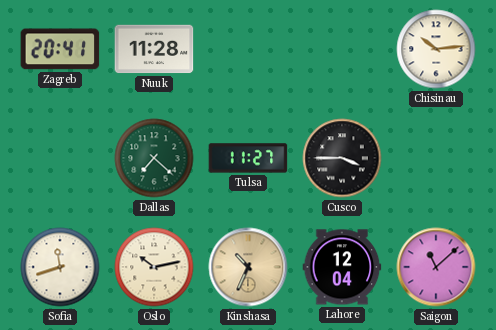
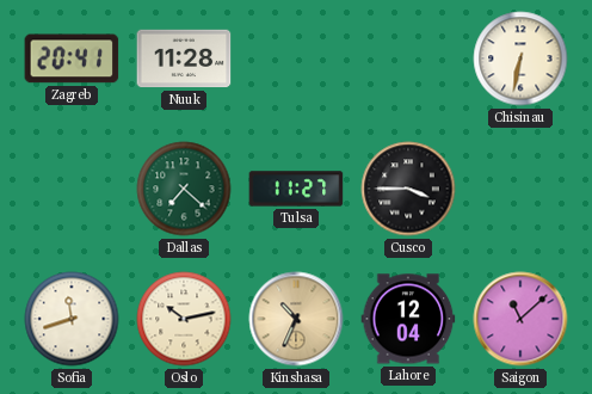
Chisinau: 10:14 -> 6:32 (520, 59)
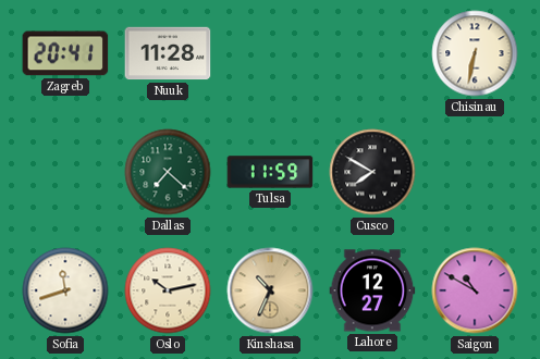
Tulsa: 11:27 -> 11:59 (270, 172)
Cusco: 3:45 -> 7:50 (372, 172)
Lahore: 12:04 -> 12:27 (372, 290)
Saigon: 11:08 -> 10:50 (475, 290)
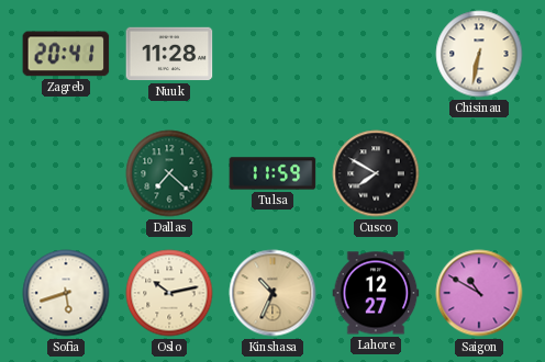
Sofia: 11:42 -> 5:42 (66, 293)
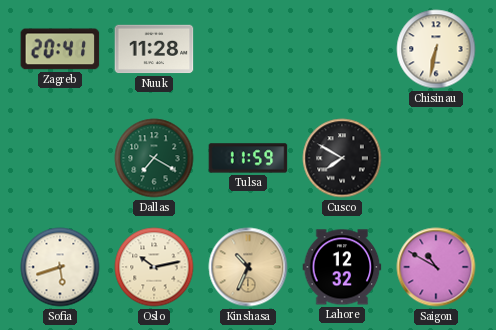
Dallas: 7:22 -> 7:20 (154, 158)
Lahore: 12:27 -> 12:32 (342, 267)
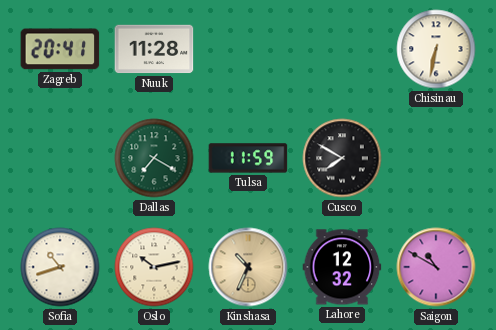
Sofia: 5:42 -> 10:42 (60, 267)
